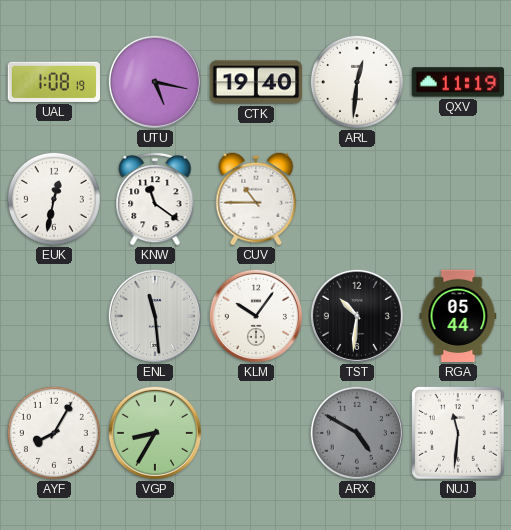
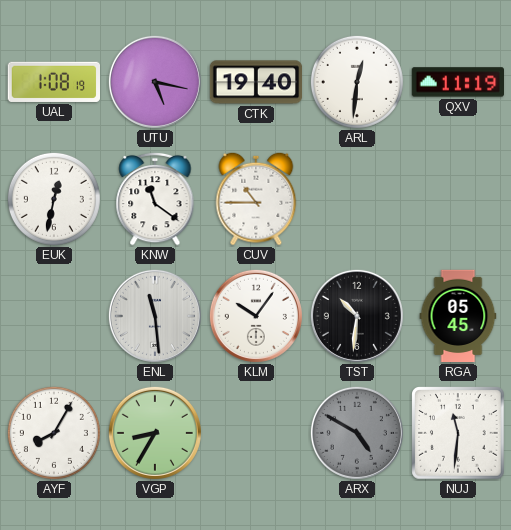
RGA: 05:44 -> 05:45 (458, 316)
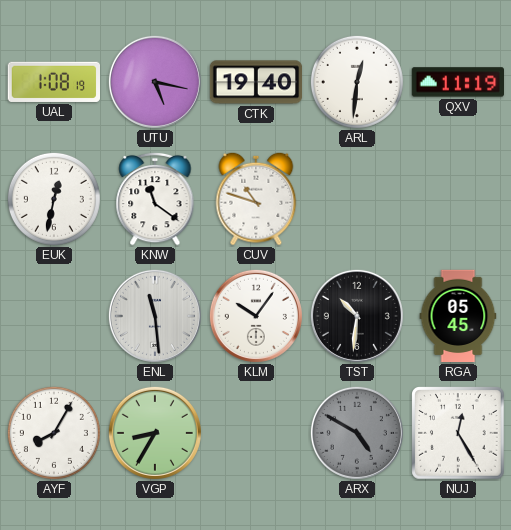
CUV: 10:45 -> 10:48 (256, 199)
NUJ: 11:31 -> 12:25 (458, 433)
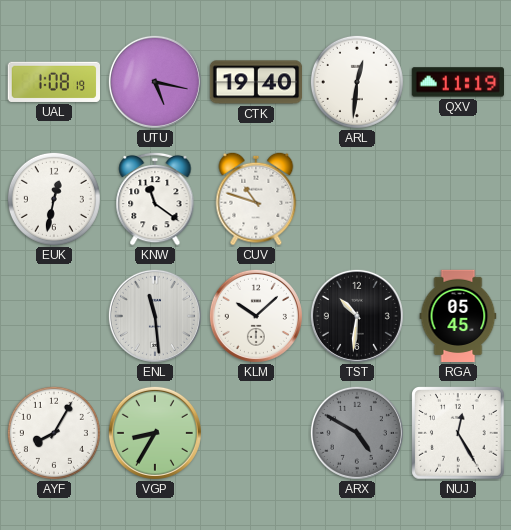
KLM: 10:06 -> 10:08 (256, 316)
